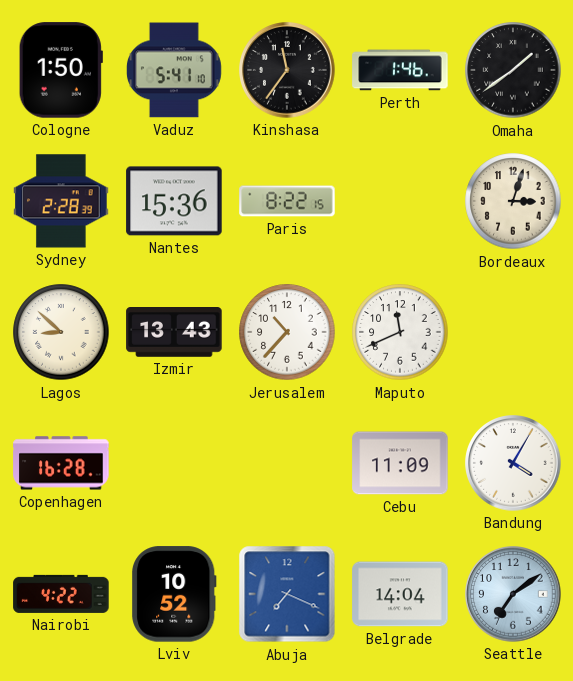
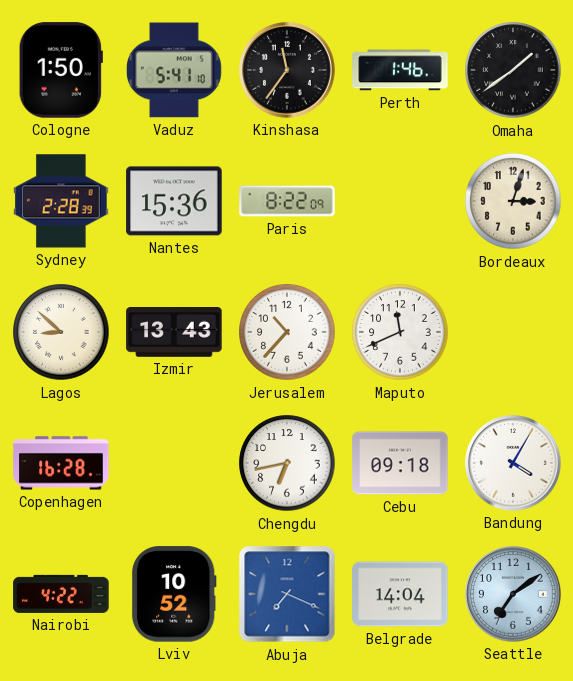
Paris: 8:22:15 -> 8:22:09 (287, 201)
Chengdu: none -> 6:43 (287, 463)
Cebu: 11:09 -> 09:18 (400, 463)
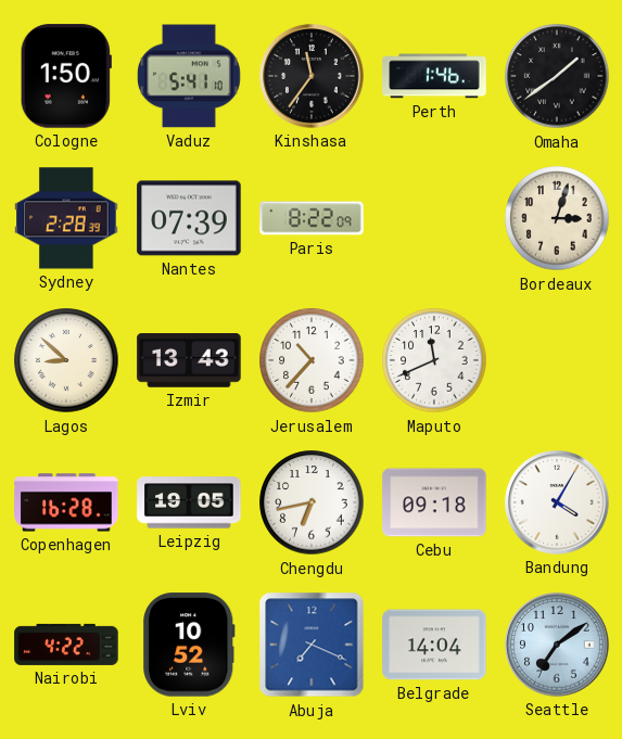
Nantes: 15:36 -> 07:39 (189, 218)
Leipzig: none -> 19:05 (189, 502)
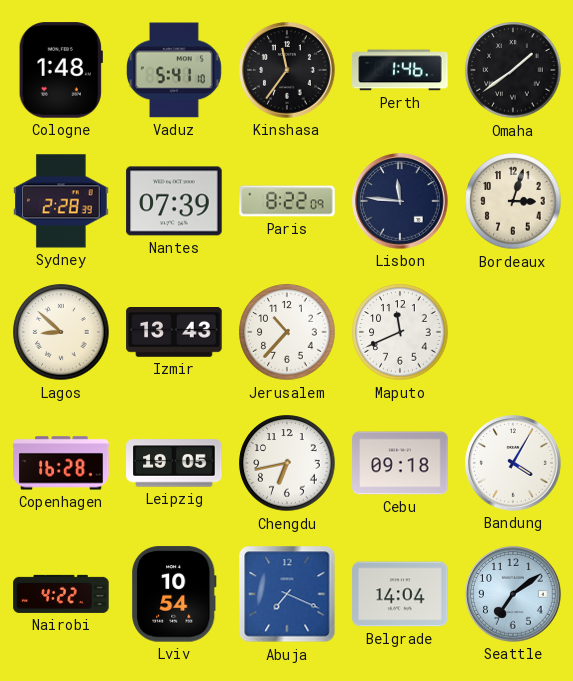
Cologne: 1:50 -> 1:48 (61, 70)
Lisbon: none -> 11:46 (400, 201)
Lviv: 10:52 -> 10:54 (175, 594)
